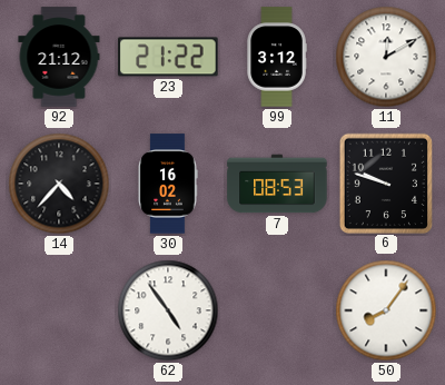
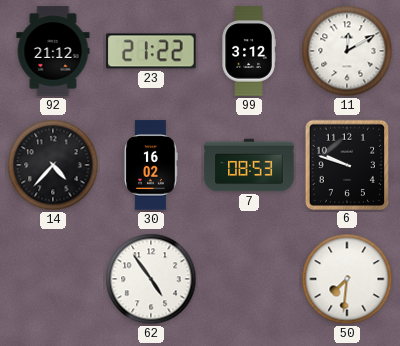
50: 8:06 -> 7:31 (347, 279)
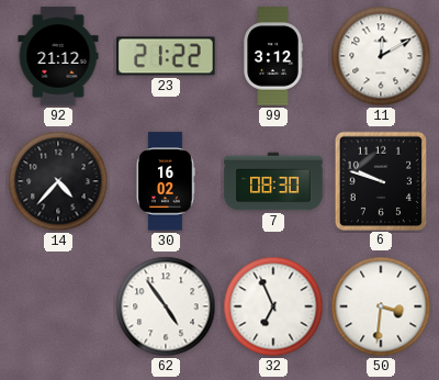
7: 08:53 -> 08:30 (273, 181)
32: none -> 6:56 (273, 306)
50: 7:31 -> 3:31 (381, 306)
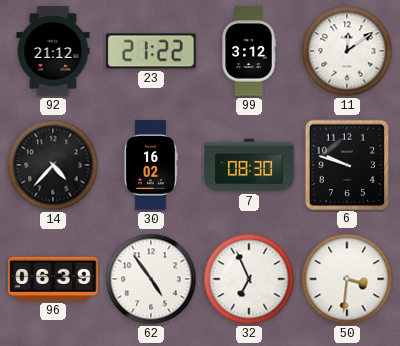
11: 12:10 -> 12:09 (347, 51)
96: none -> 06:39 (53, 279)
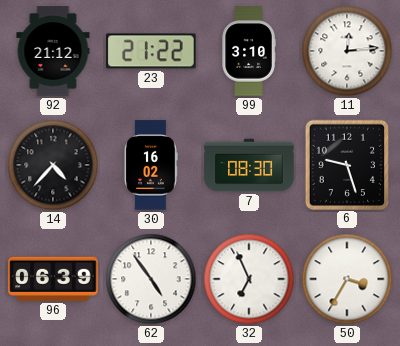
99: 3:12 -> 3:10 (249, 51)
11: 12:09 -> 12:14 (347, 51)
6: 9:48 -> 9:27 (346, 164)
50: 3:31 -> 3:35 (347, 279)
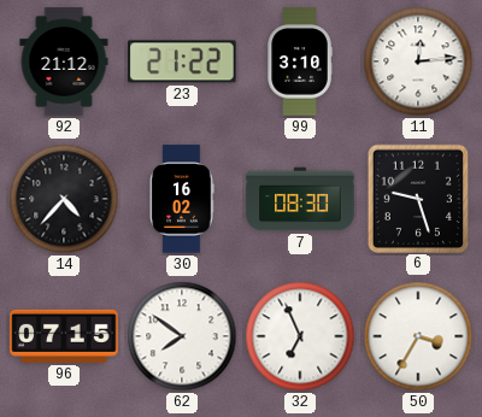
96: 06:39 -> 07:15 (64, 336)
62: 4:54 -> 7:51 (182, 336)
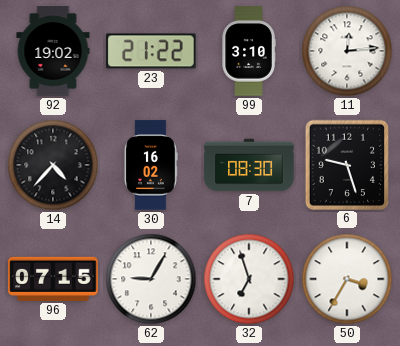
92: 21:12 -> 19:02 (53, 51)
62: 7:51 -> 9:05 (151, 279)
32: 6:56 -> 6:57 (249, 279)
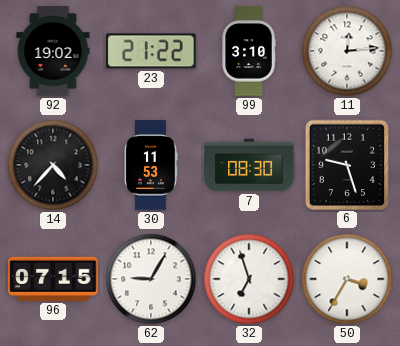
30: 16:02 -> 11:53 (151, 165)
